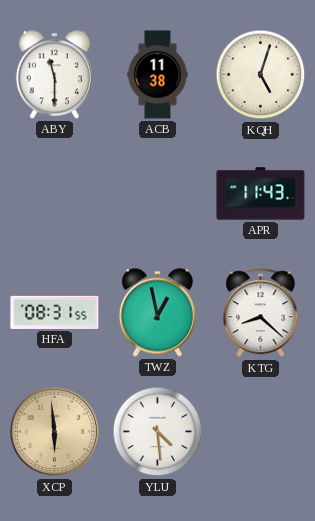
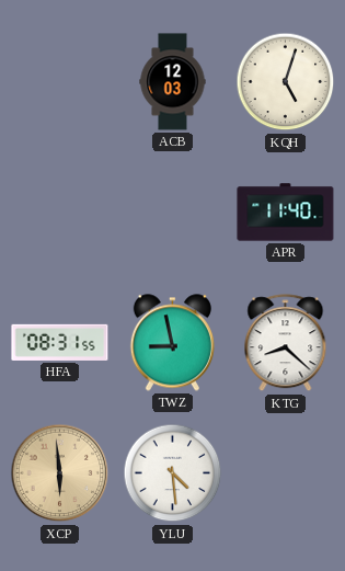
ABY: 11:30 -> none (54, 75)
ACB: 11:38 -> 12:03 (173, 82)
APR: 11:43 -> 11:40 (286, 213)
TWZ: 12:58 -> 8:58 (172, 343)
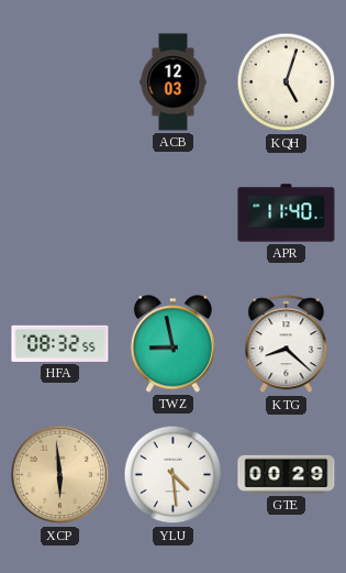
HFA: 08:31 -> 08:32 (60, 343)
GTE: none -> 00:29 (287, 474)
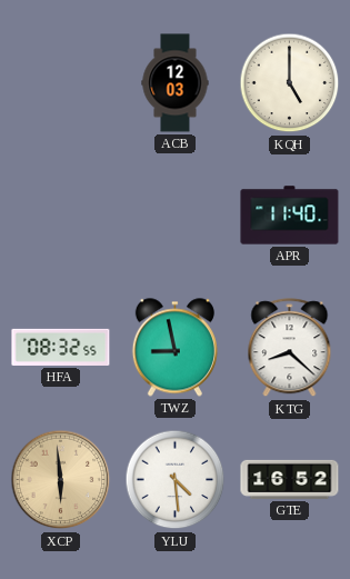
KQH: 5:03 -> 5:00 (290, 83)
GTE: 00:29 -> 16:52 (290, 479)
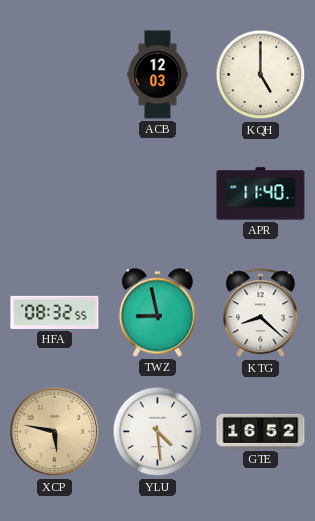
XCP: 5:59 -> 5:47 (55, 432)
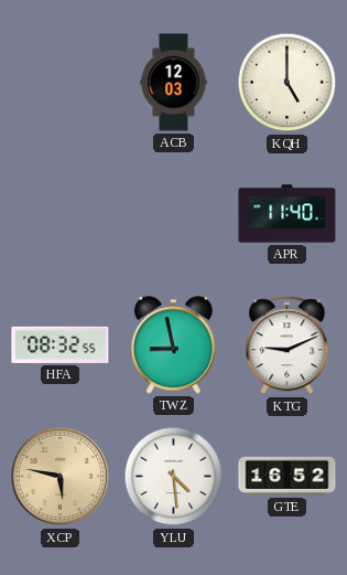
KTG: 8:22 -> 9:11 (288, 345)
